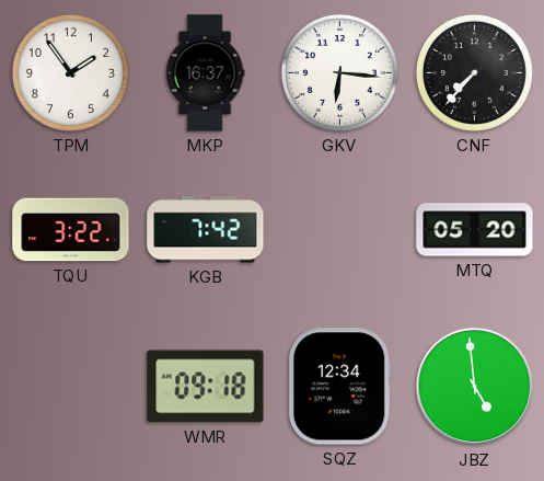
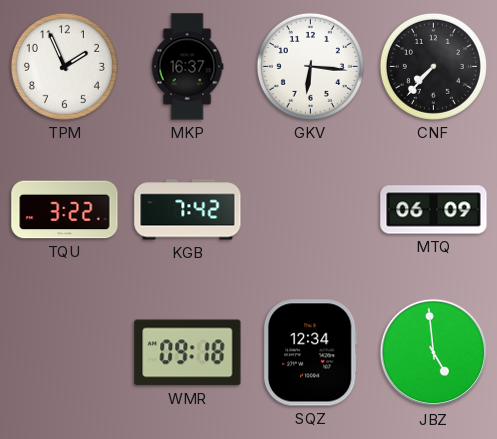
TPM: 1:54 -> 1:56 (64, 66)
MTQ: 05:20 -> 06:09 (434, 210)
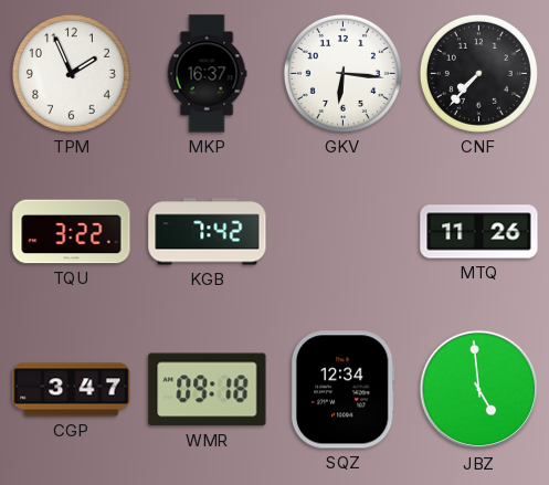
MTQ: 06:09 -> 11:26 (479, 232)
CGP: none -> 3:47 (72, 390)
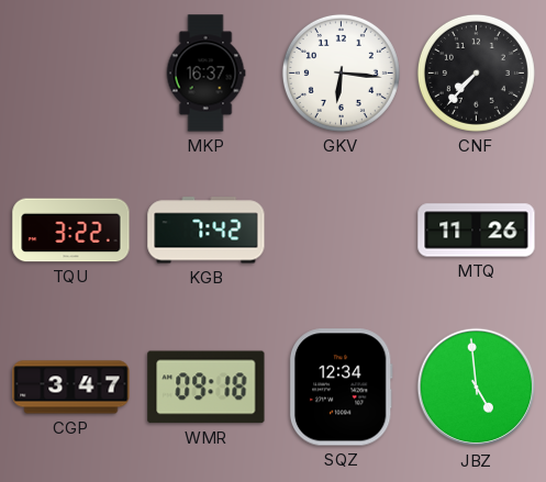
TPM: 1:56 -> none (71, 73)
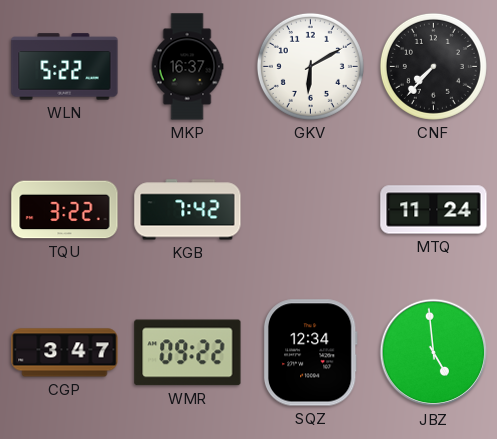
WLN: none -> 5:22 (65, 67)
GKV: 6:16 -> 6:10 (310, 66)
MTQ: 11:26 -> 11:24 (434, 210)
WMR: 09:18 -> 09:22 (188, 353)
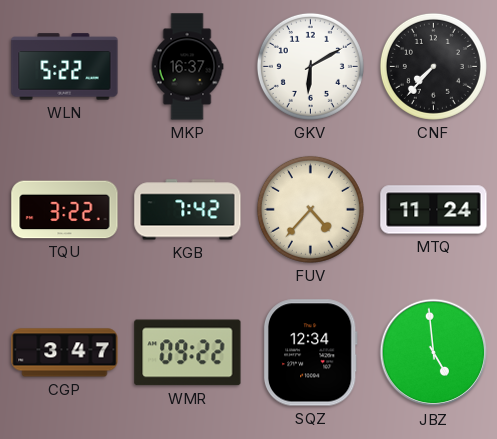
FUV: none -> 4:37 (310, 209)
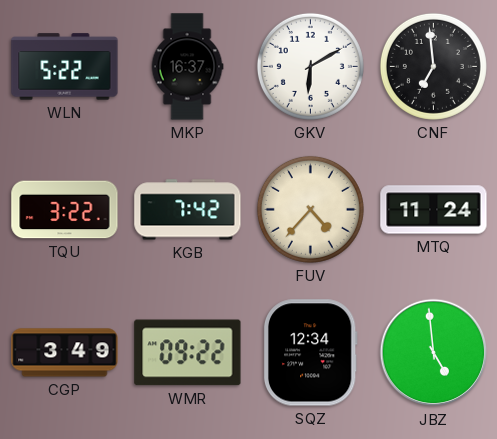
CNF: 7:37 -> 6:59 (433, 66)
CGP: 3:47 -> 3:49 (65, 353)
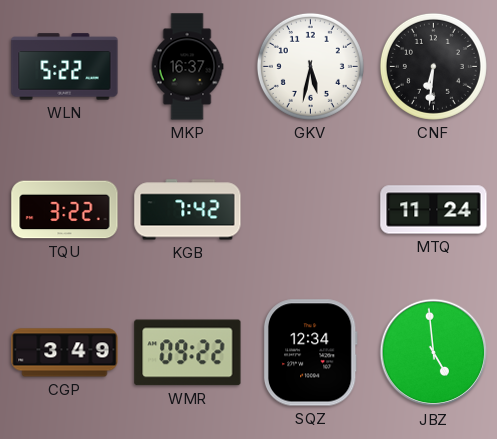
GKV: 6:10 -> 5:32 (310, 66)
CNF: 6:59 -> 6:31 (433, 66)
FUV: 4:37 -> none (310, 209)
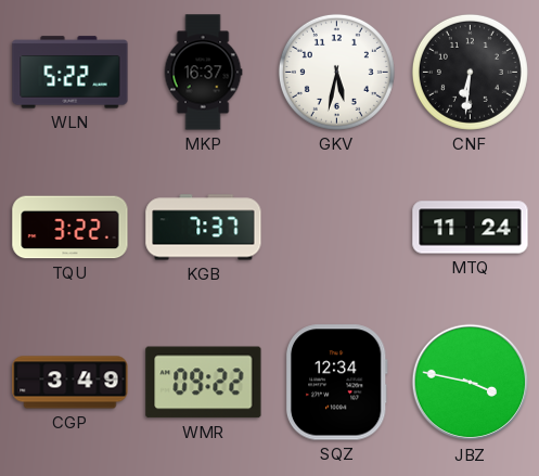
KGB: 7:42 -> 7:37 (204, 228)
JBZ: 4:59 -> 3:47 (471, 383)
